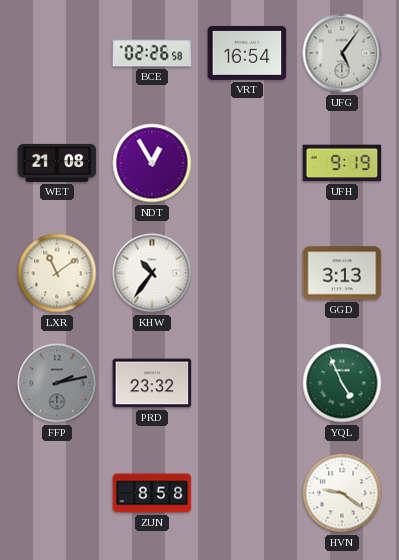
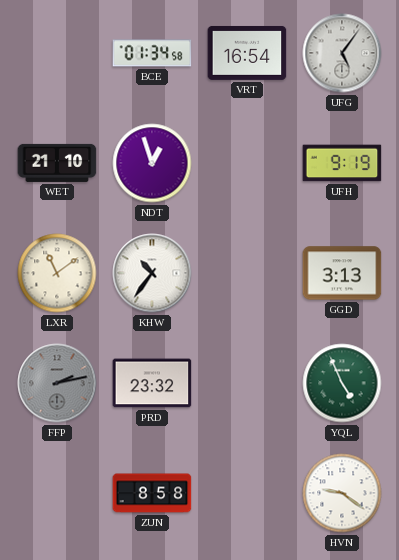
BCE: 02:26 -> 01:34 (152, 53)
WET: 21:08 -> 21:10 (57, 163)
NDT: 12:55 -> 12:57 (152, 163)
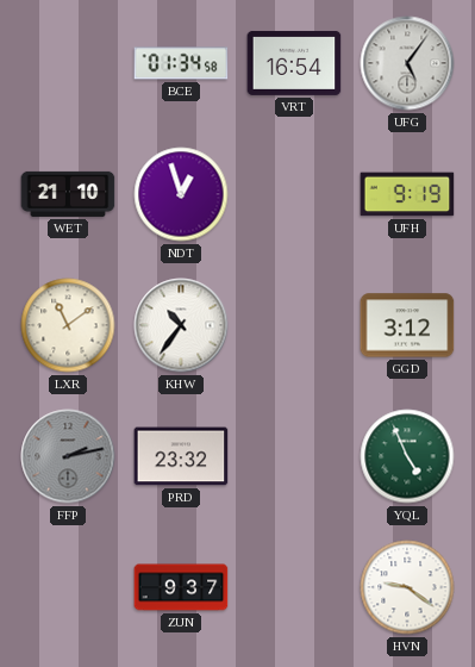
GGD: 3:13 -> 3:12 (407, 325)
ZUN: 8:58 -> 9:37 (181, 587)
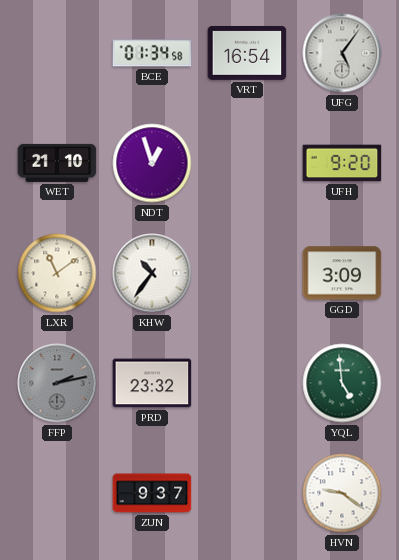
UFH: 9:19 -> 9:20 (342, 163)
GGD: 3:12 -> 3:09 (342, 273)
YQL: 4:56 -> 4:59 (342, 383)
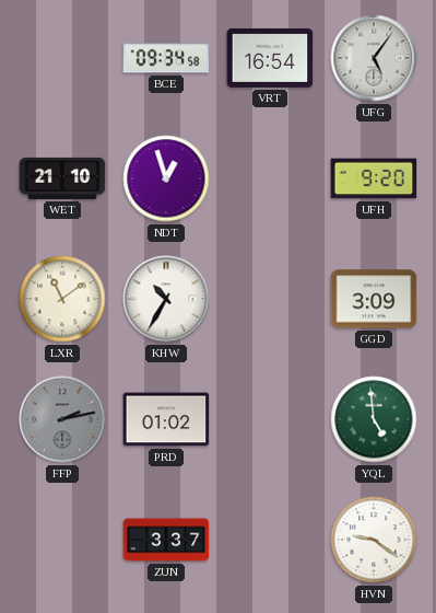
BCE: 01:34 -> 09:34 (166, 58)
KHW: 10:36 -> 10:35 (166, 299)
PRD: 23:32 -> 01:02 (166, 419)
ZUN: 9:37 -> 3:37 (166, 540)
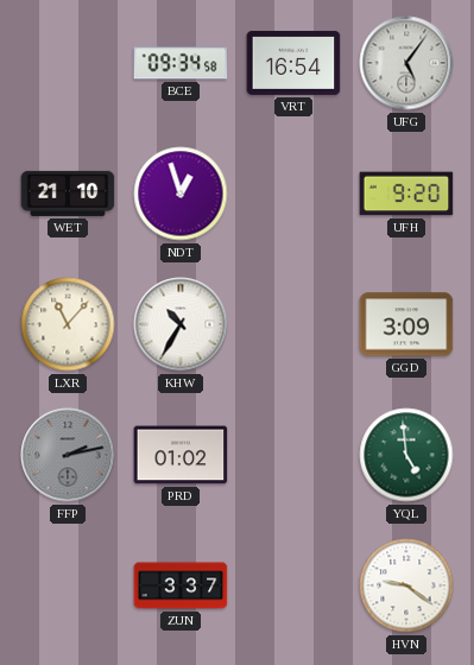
LXR: 11:09 -> 11:07 (68, 324)
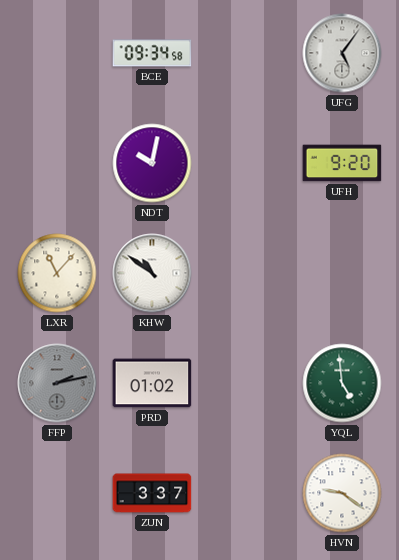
VRT: 16:54 -> none (293, 63)
WET: 21:10 -> none (68, 194)
NDT: 12:57 -> 10:02 (152, 163)
KHW: 10:35 -> 10:51 (152, 273)
GGD: 3:09 -> none (406, 324)
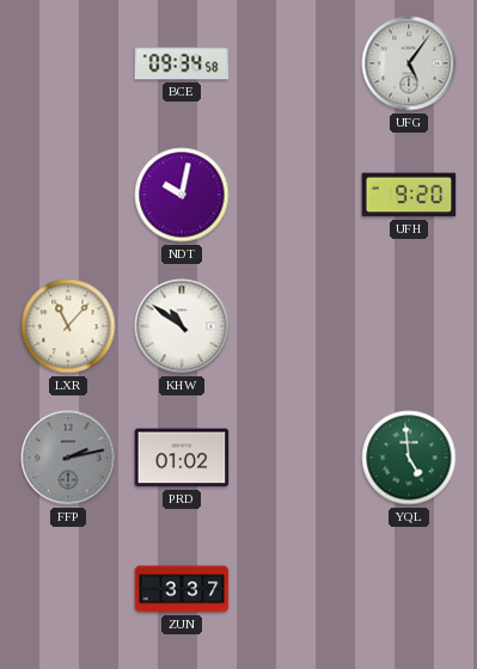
HVN: 9:21 -> none (342, 493)
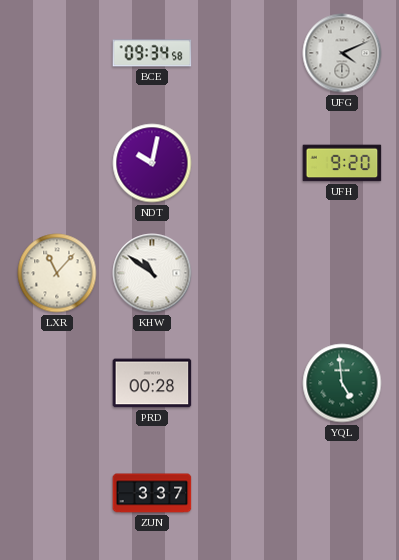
UFG: 5:06 -> 4:11 (342, 53)
FFP: 2:13 -> none (68, 458)
PRD: 01:02 -> 00:28 (152, 383)
